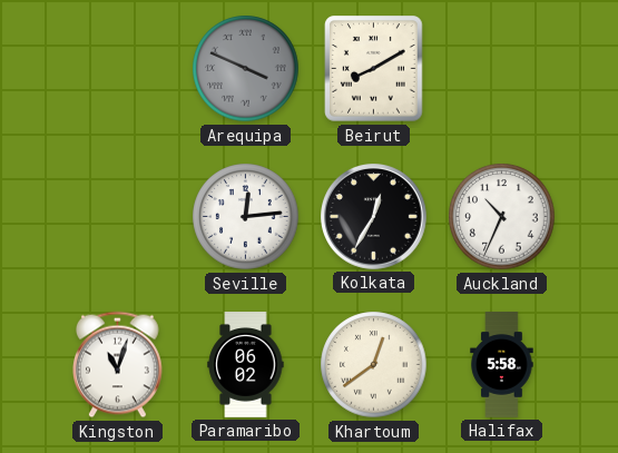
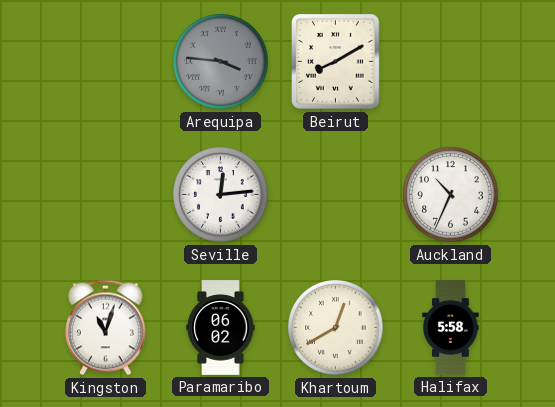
Arequipa: 3:49 -> 3:46 (221, 62)
Kolkata: 12:35 -> none (374, 217)
Khartoum: 12:39 -> 12:40 (336, 328)
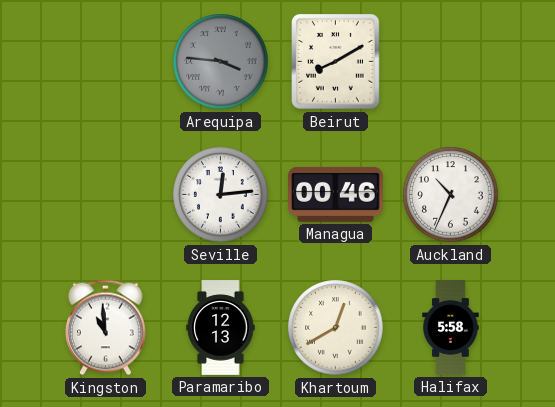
Managua: none -> 00:46 (336, 194)
Kingston: 11:03 -> 10:59 (106, 328)
Paramaribo: 06:02 -> 12:13 (221, 328)
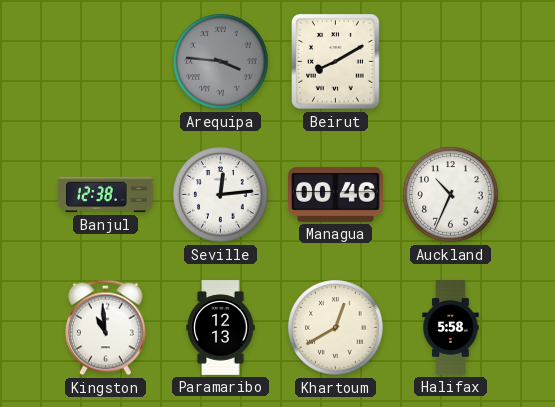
Banjul: none -> 12:38 (106, 195)
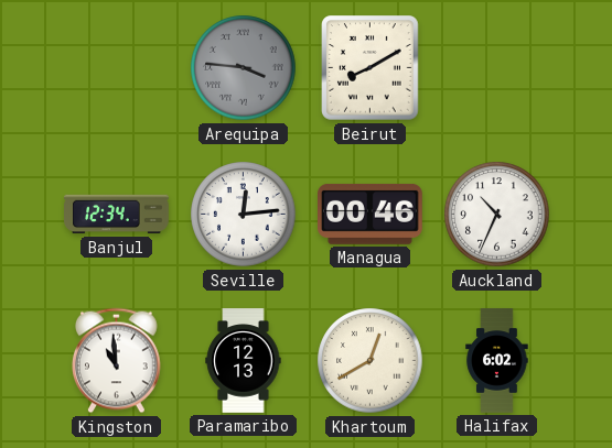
Banjul: 12:38 -> 12:34 (117, 215)
Halifax: 5:58 -> 6:02 (497, 361)
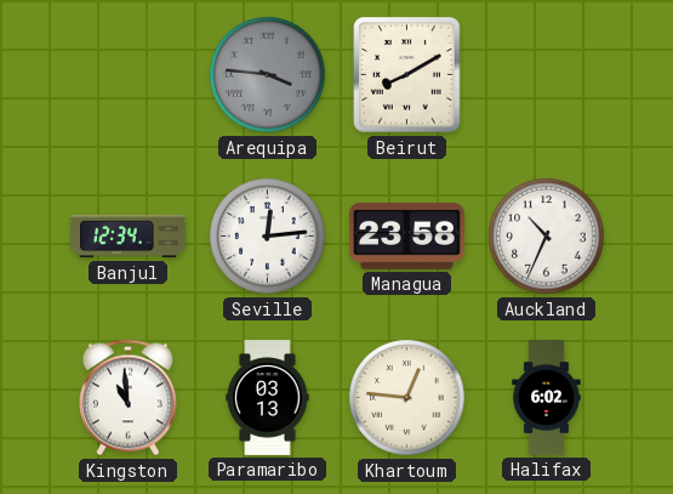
Managua: 00:46 -> 23:58 (407, 235)
Paramaribo: 12:13 -> 03:13 (268, 398)
Khartoum: 12:40 -> 12:46 (407, 398)
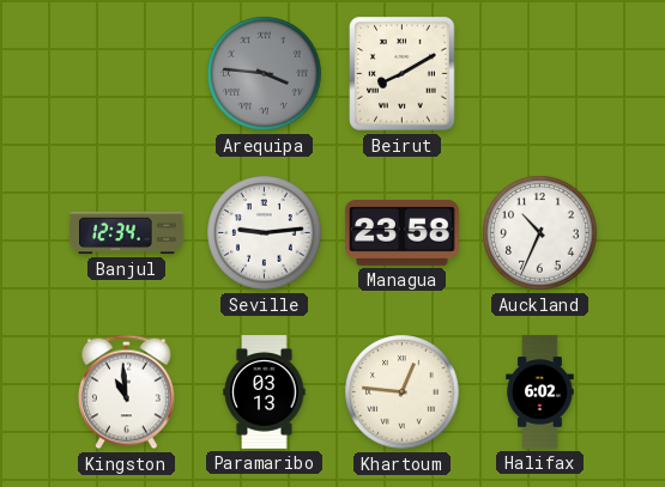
Seville: 12:14 -> 9:14 (265, 233)
